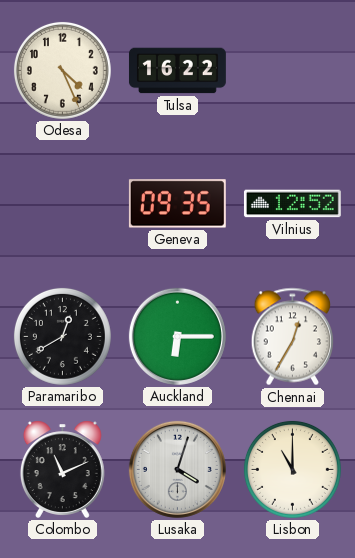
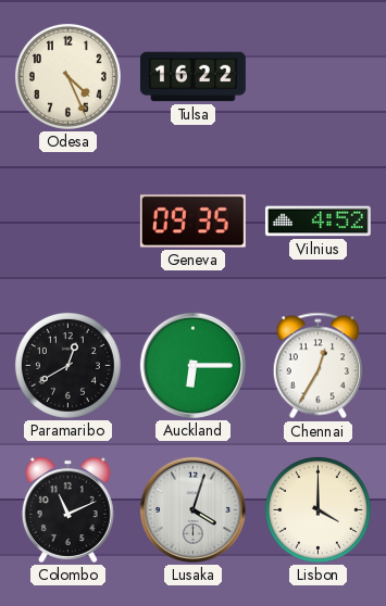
Vilnius: 12:52 -> 4:52 (317, 222)
Lisbon: 11:00 -> 4:00 (317, 509)
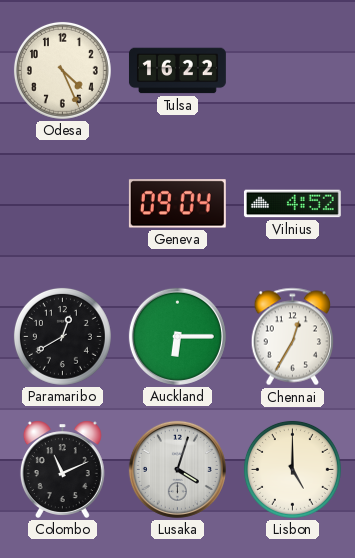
Geneva: 09:35 -> 09:04 (177, 204)
Lisbon: 4:00 -> 5:00 (292, 469)
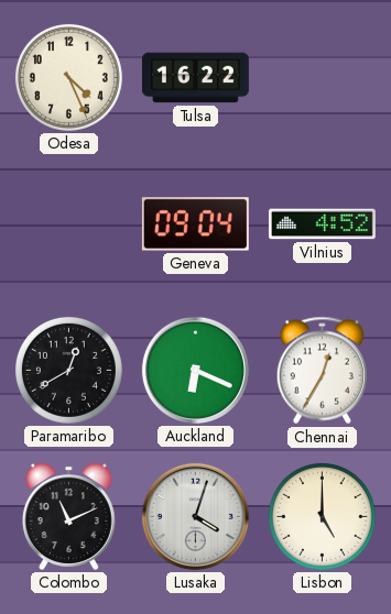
Auckland: 6:15 -> 6:19 (195, 370)
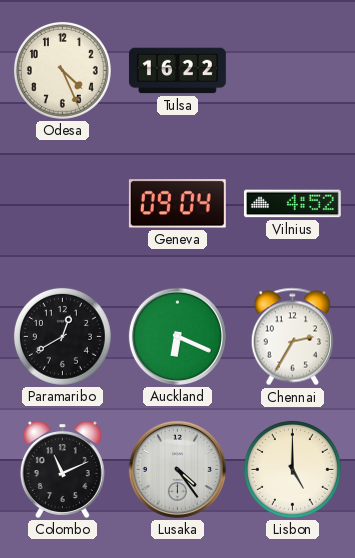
Chennai: 12:35 -> 2:35 (292, 337)
Lusaka: 4:03 -> 4:24 (177, 469)
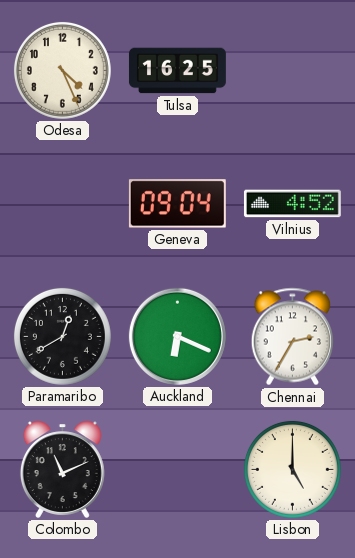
Tulsa: 16:22 -> 16:25 (178, 71)
Lusaka: 4:24 -> none (177, 469)
